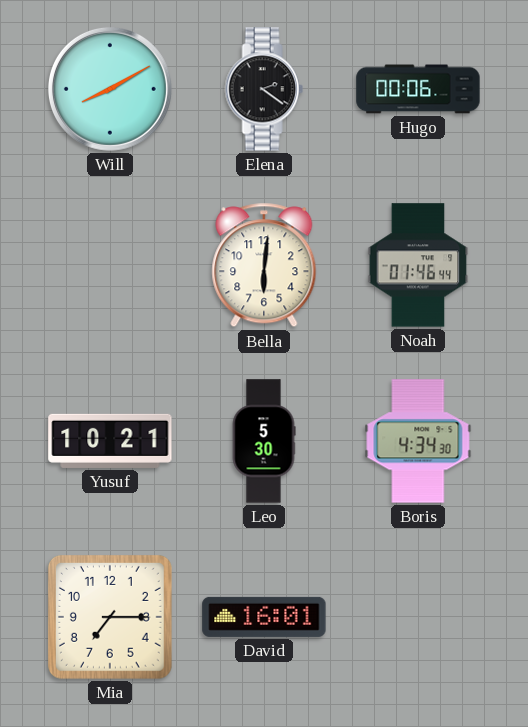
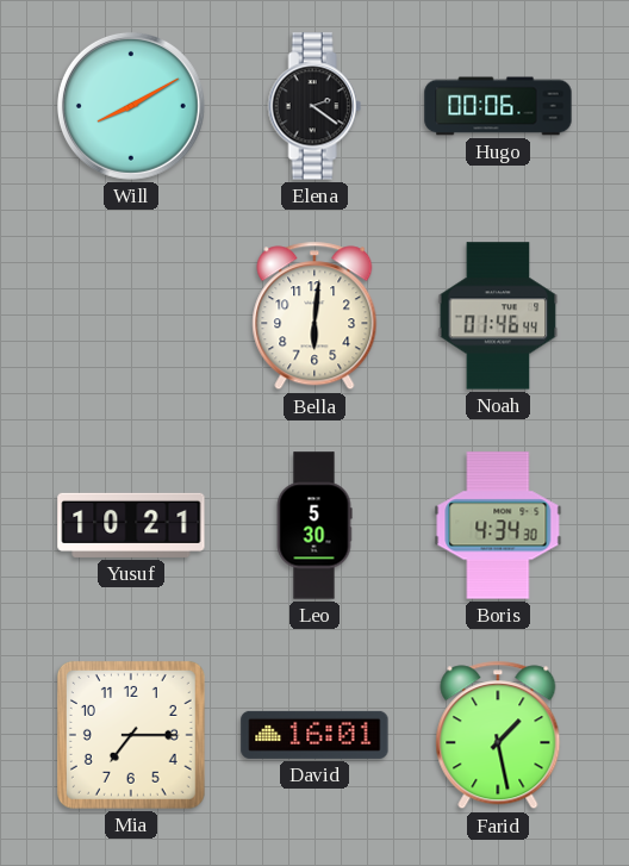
Farid: none -> 1:28 (498, 735)
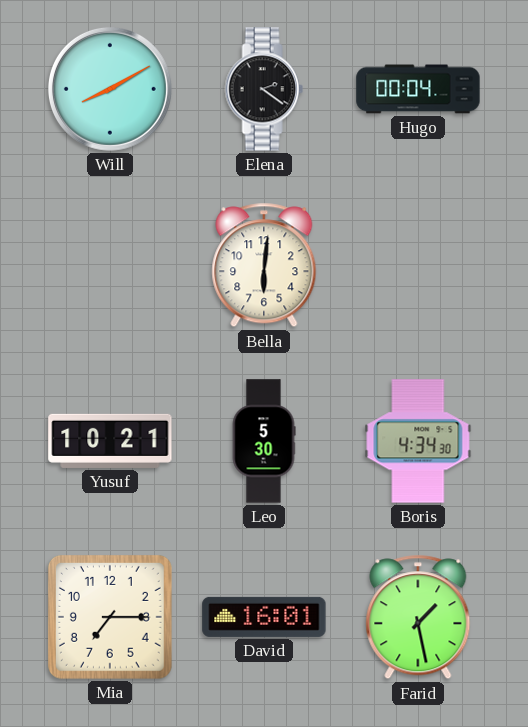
Hugo: 00:06 -> 00:04 (418, 89)
Noah: 01:46 -> none (498, 316)
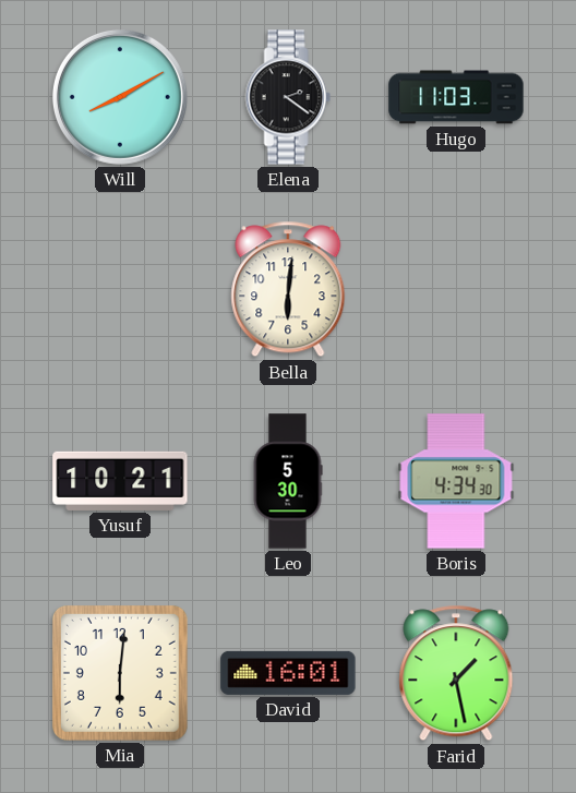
Hugo: 00:04 -> 11:03 (456, 97)
Mia: 7:15 -> 6:01 (120, 673)
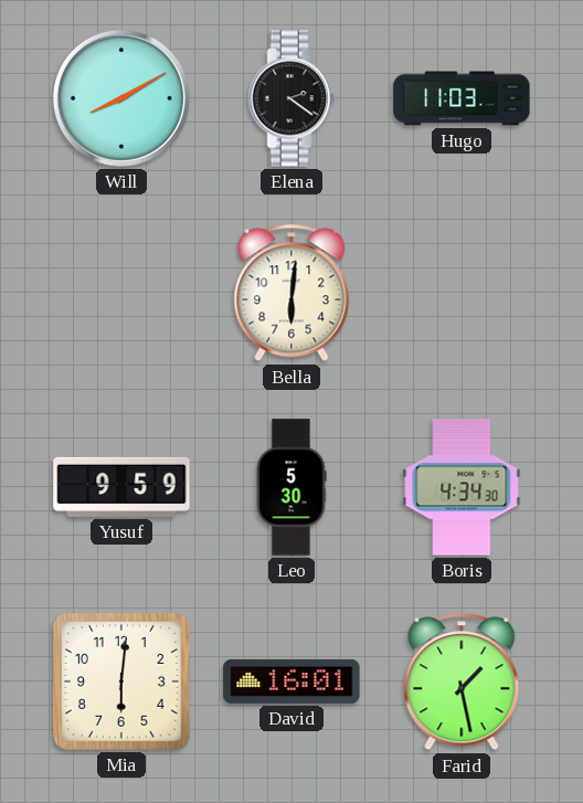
Yusuf: 10:21 -> 9:59 (121, 487)
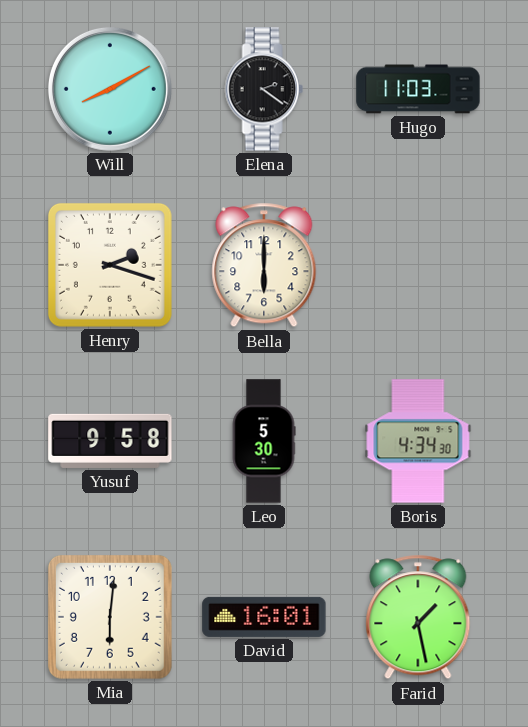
Henry: none -> 2:18 (110, 265)
Bella: 6:01 -> 6:00 (264, 265)
Yusuf: 9:59 -> 9:58 (110, 441)
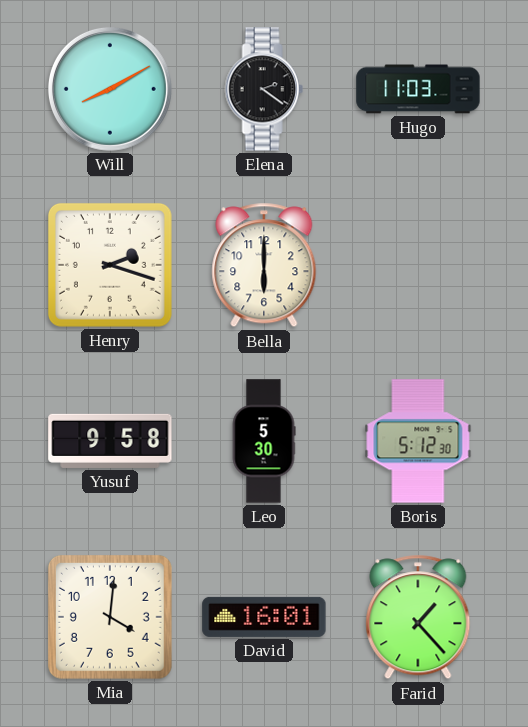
Boris: 4:34 -> 5:12 (418, 441)
Mia: 6:01 -> 4:01 (110, 617)
Farid: 1:28 -> 1:23 (418, 617)
